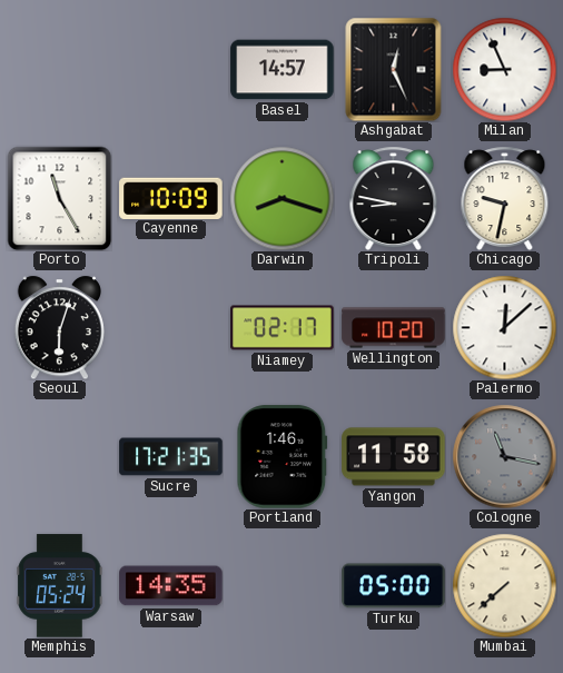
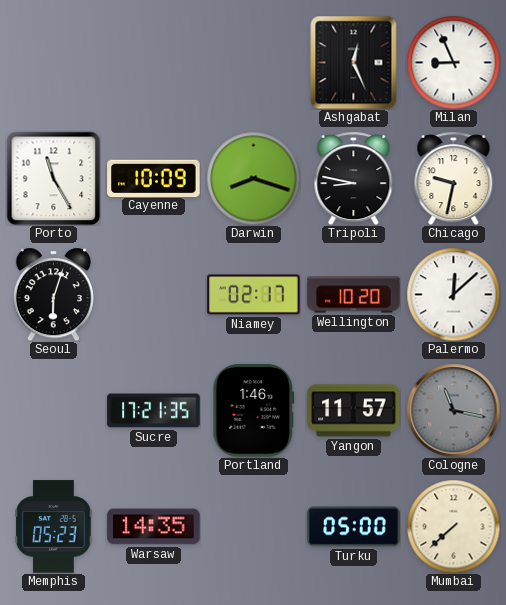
Basel: 14:57 -> none (283, 70)
Yangon: 11:58 -> 11:57 (354, 411)
Memphis: 05:24 -> 05:23 (54, 527)
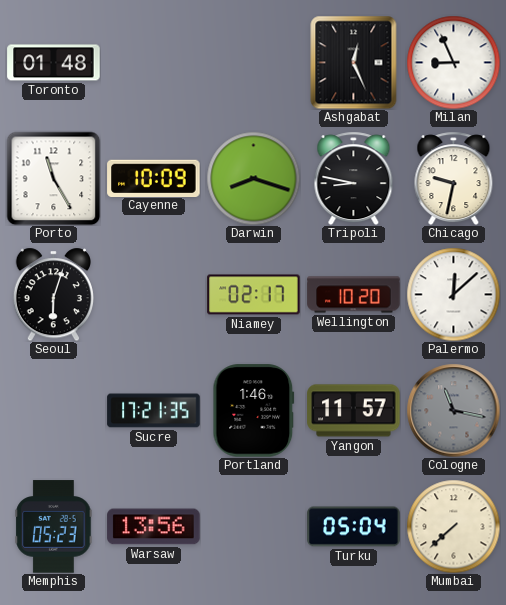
Toronto: none -> 01:48 (54, 63)
Warsaw: 14:35 -> 13:56 (154, 527)
Turku: 05:00 -> 05:04 (354, 527)
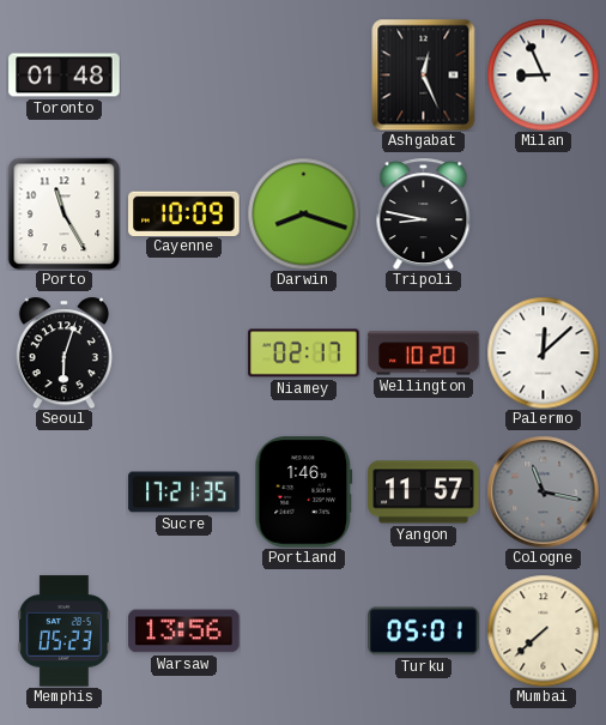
Chicago: 9:32 -> none (454, 178)
Turku: 05:04 -> 05:01 (424, 632)
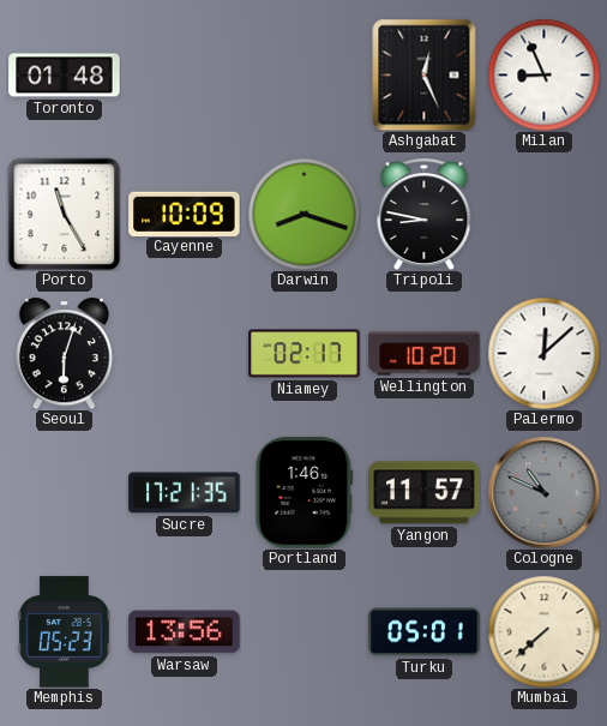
Cologne: 11:17 -> 10:49 (543, 492)
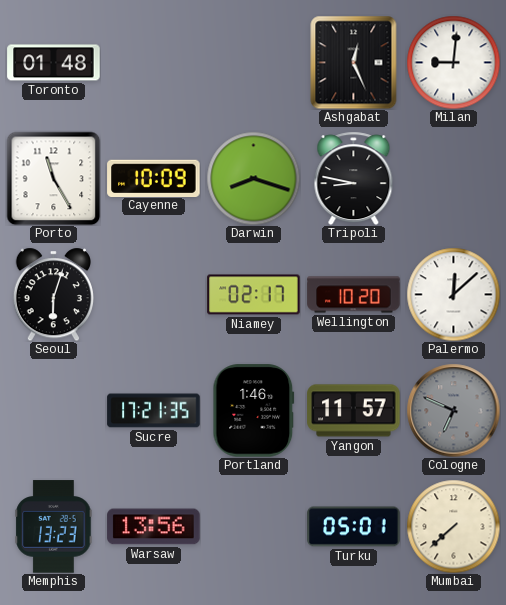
Milan: 8:56 -> 9:01 (453, 62)
Cologne: 10:49 -> 6:49 (453, 410)
Memphis: 05:23 -> 13:23 (54, 527)
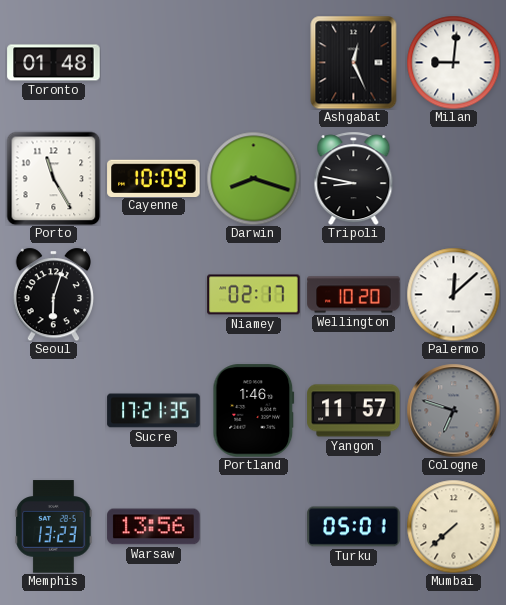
Cologne: 6:49 -> 6:48 (453, 410)
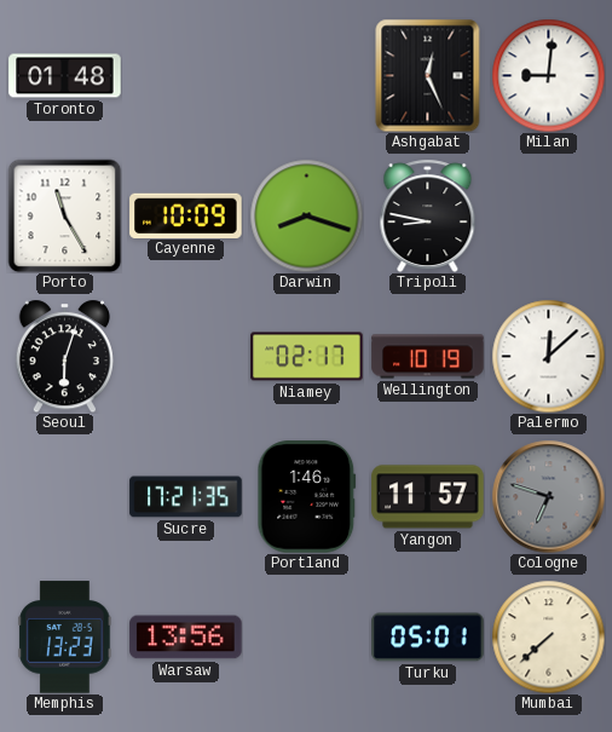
Wellington: 10:20 -> 10:19 (428, 357)
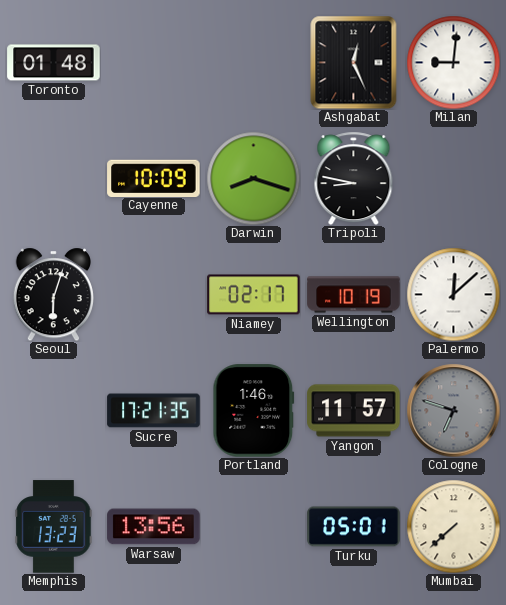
Porto: 11:25 -> none (64, 215)
